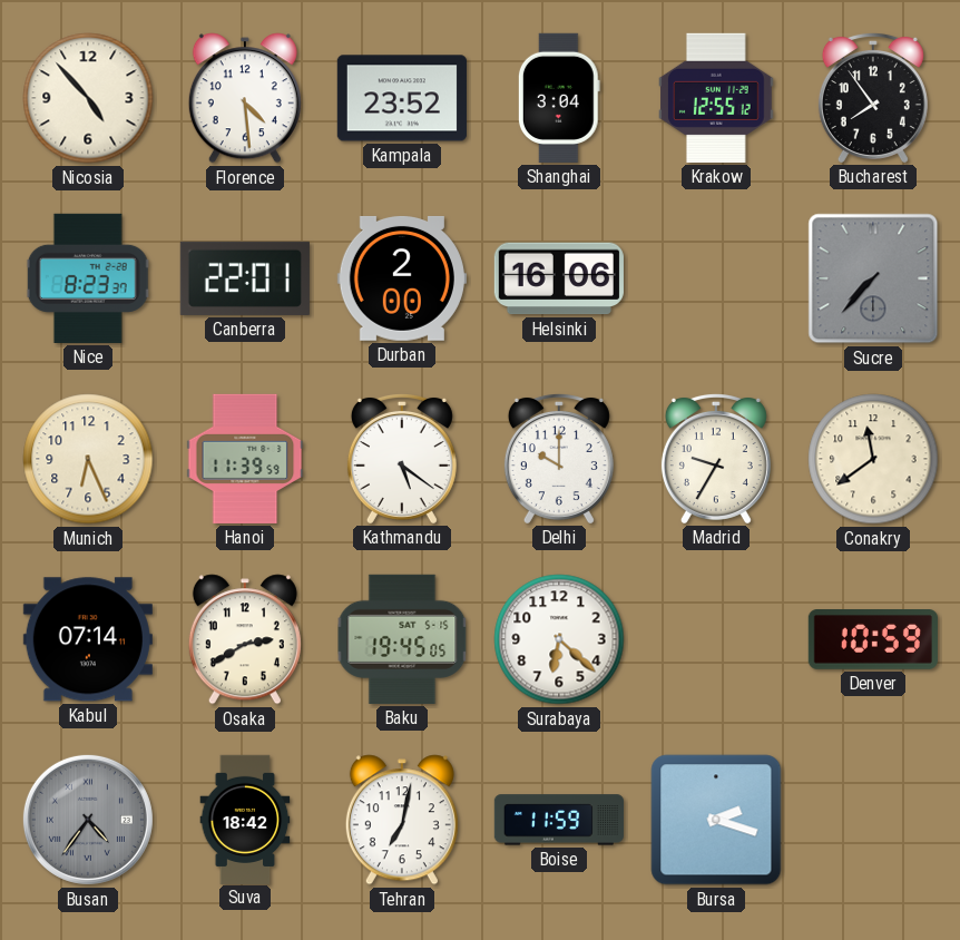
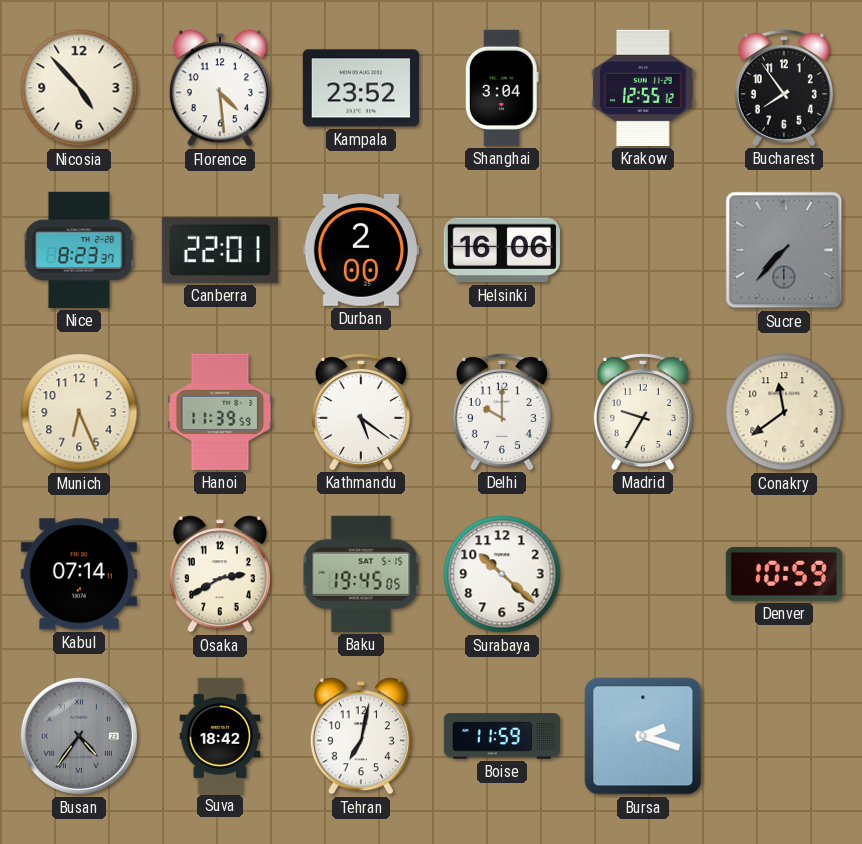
Surabaya: 6:22 -> 10:22 (502, 574)
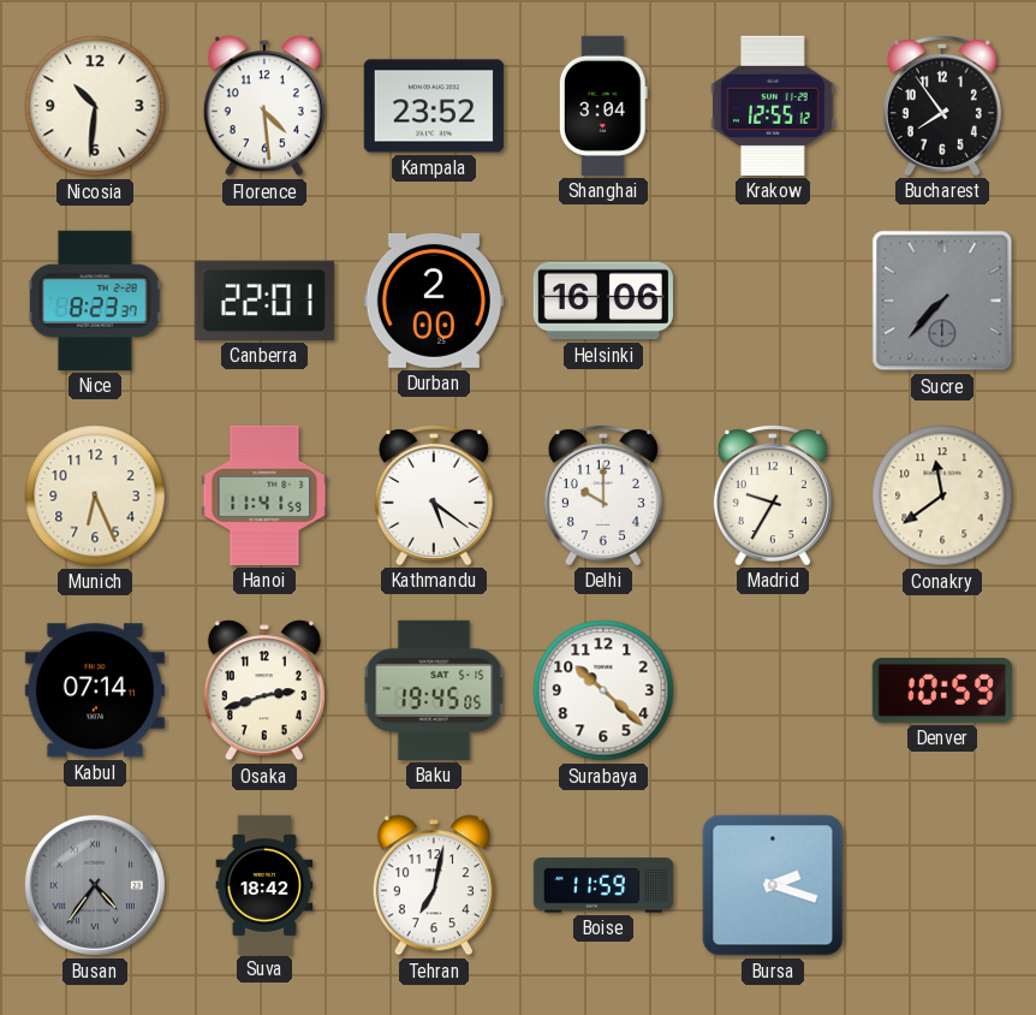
Nicosia: 4:53 -> 10:31 (95, 106)
Hanoi: 11:39 -> 11:41 (264, 495)
Osaka: 2:40 -> 2:42 (264, 690)
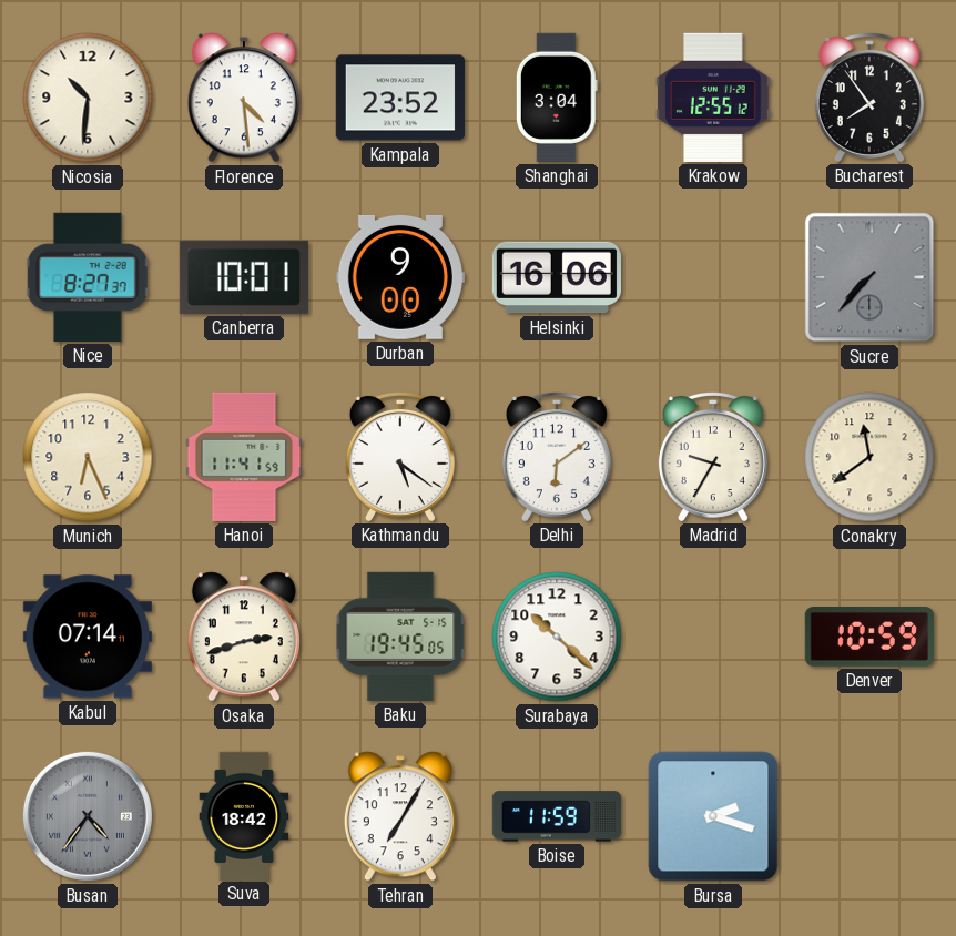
Nice: 8:23 -> 8:27 (88, 277)
Canberra: 22:01 -> 10:01 (244, 277)
Durban: 2:00 -> 9:00 (400, 277)
Delhi: 10:00 -> 6:09 (557, 456)
Tehran: 7:02 -> 7:05 (400, 816)
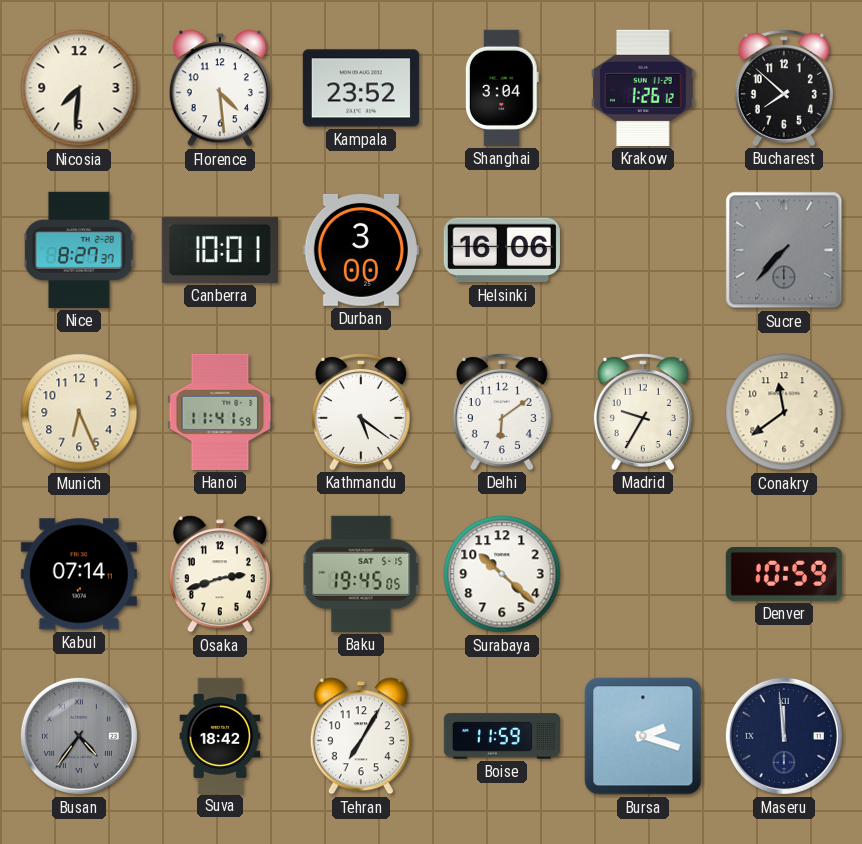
Nicosia: 10:31 -> 7:31 (79, 88)
Krakow: 12:55 -> 1:26 (643, 88)
Bucharest: 7:54 -> 7:52 (784, 87)
Durban: 9:00 -> 3:00 (361, 250)
Maseru: none -> 11:59 (784, 736)
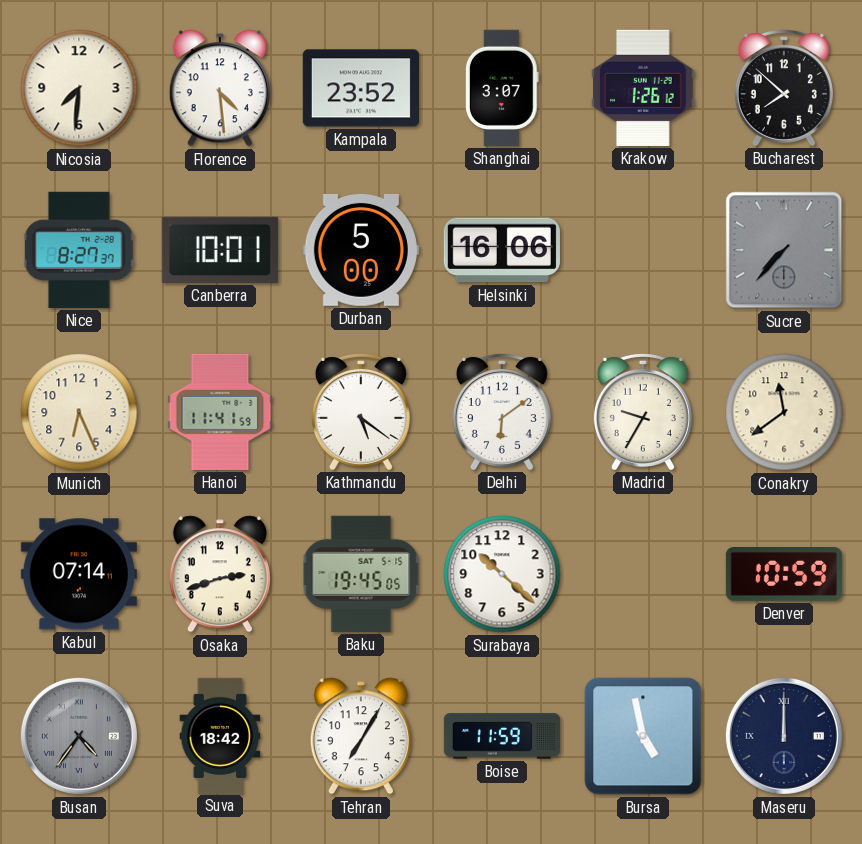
Shanghai: 3:04 -> 3:07 (502, 88)
Durban: 3:00 -> 5:00 (361, 250)
Bursa: 2:18 -> 4:58 (643, 736)
Maseru: 11:59 -> 12:00 (784, 736)
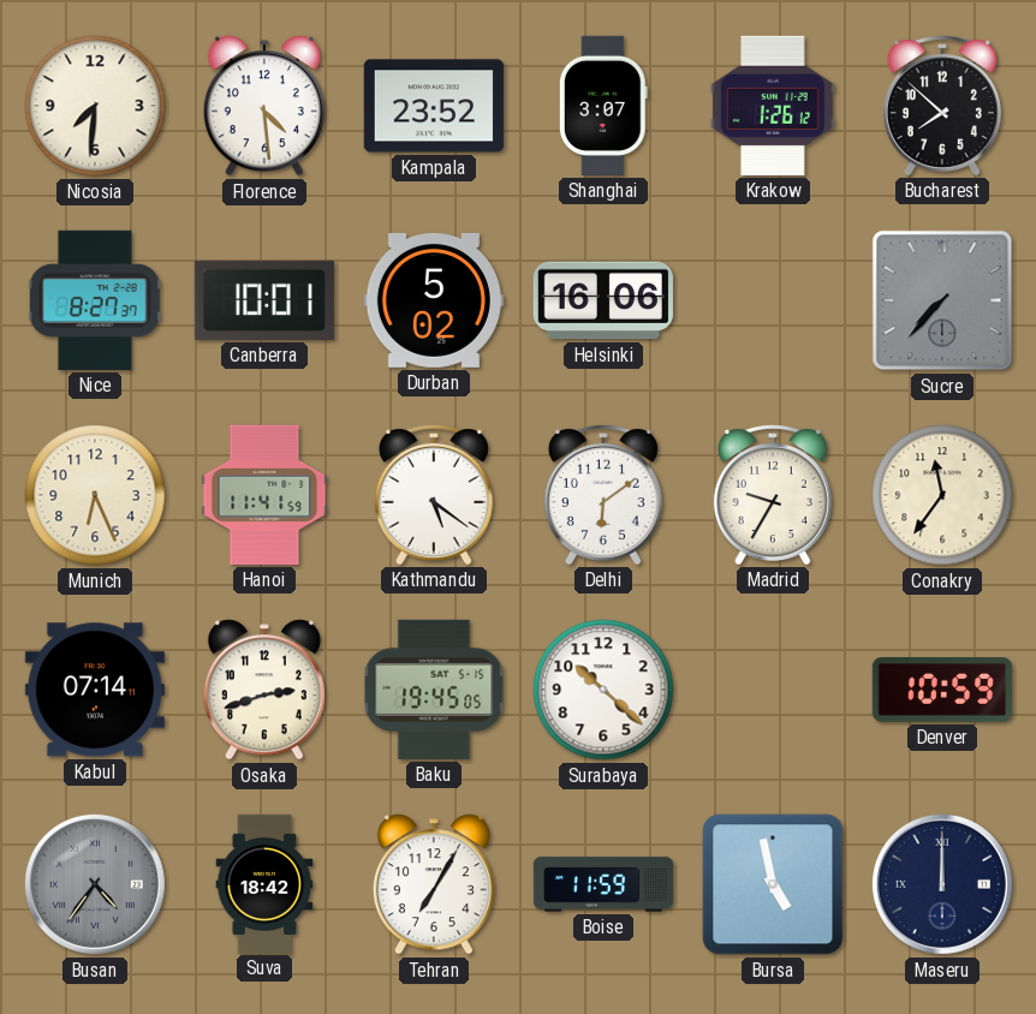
Durban: 5:00 -> 5:02 (434, 300)
Conakry: 11:39 -> 11:36 (942, 495)
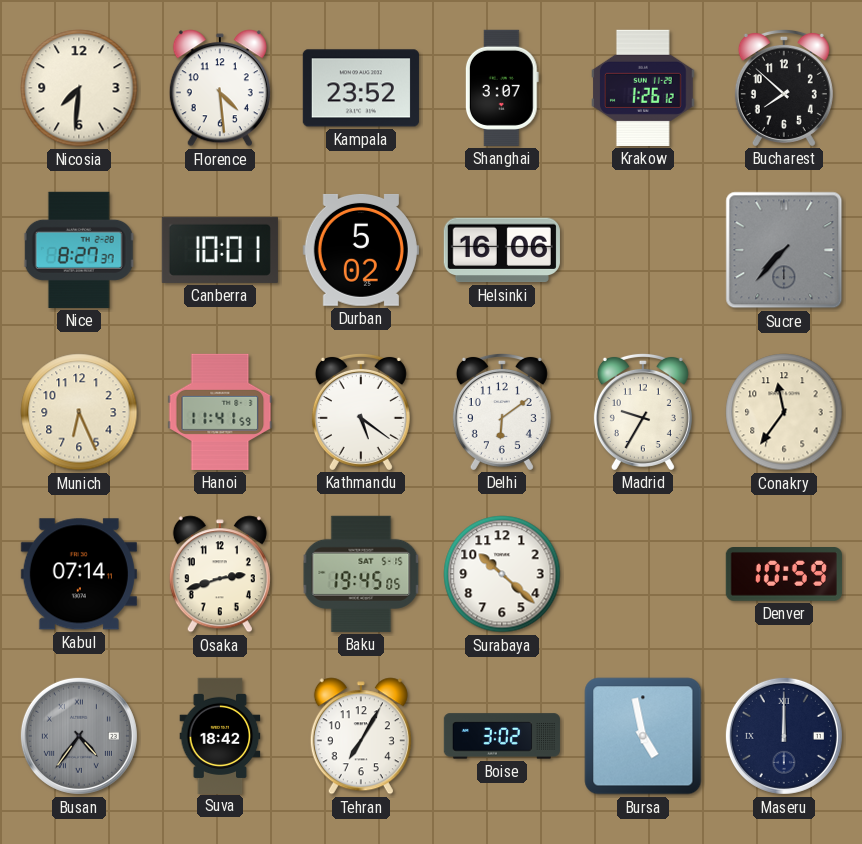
Boise: 11:59 -> 3:02 (501, 736)
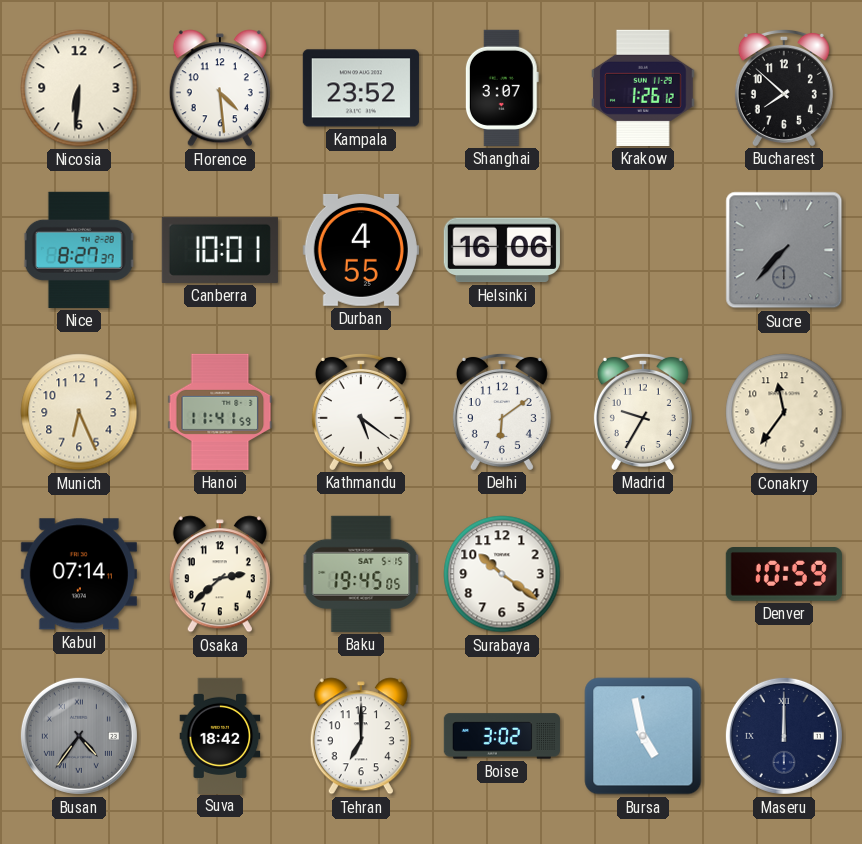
Nicosia: 7:31 -> 6:31 (79, 88)
Durban: 5:02 -> 4:55 (361, 250)
Osaka: 2:42 -> 2:38 (220, 574)
Surabaya: 10:22 -> 10:21 (502, 574)
Tehran: 7:05 -> 7:00 (361, 736)
